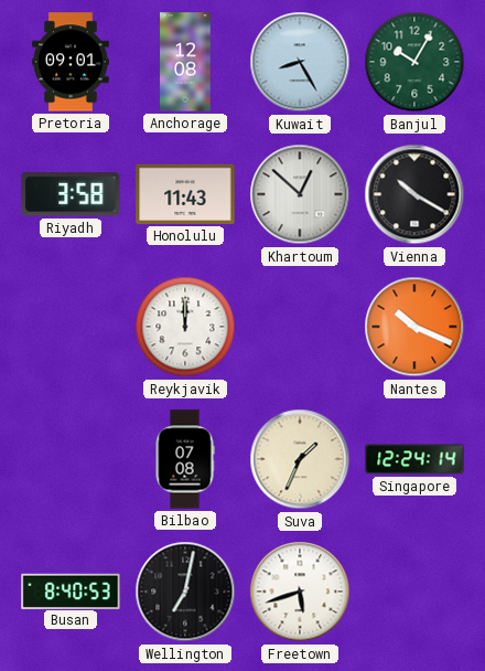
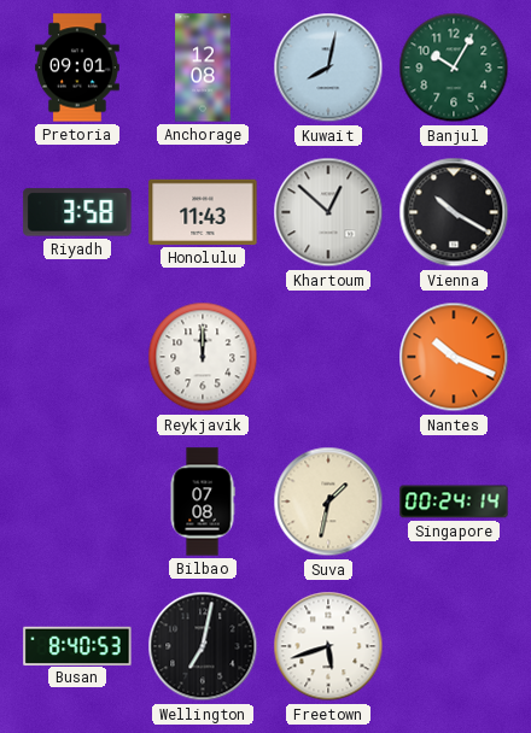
Kuwait: 8:25 -> 8:02 (328, 68)
Suva: 1:34 -> 1:32 (328, 502)
Singapore: 12:24 -> 00:24 (454, 502)
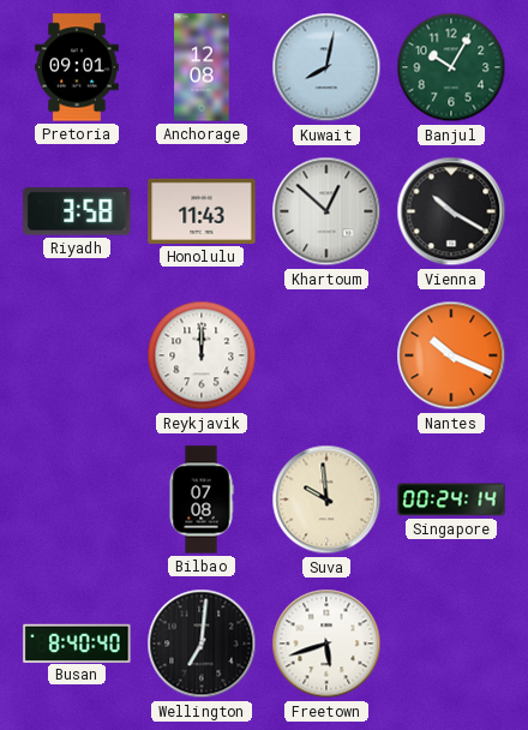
Suva: 1:32 -> 9:59 (326, 499)
Busan: 8:40:53 -> 8:40:40 (77, 642)
Wellington: 7:02 -> 7:01 (202, 644)
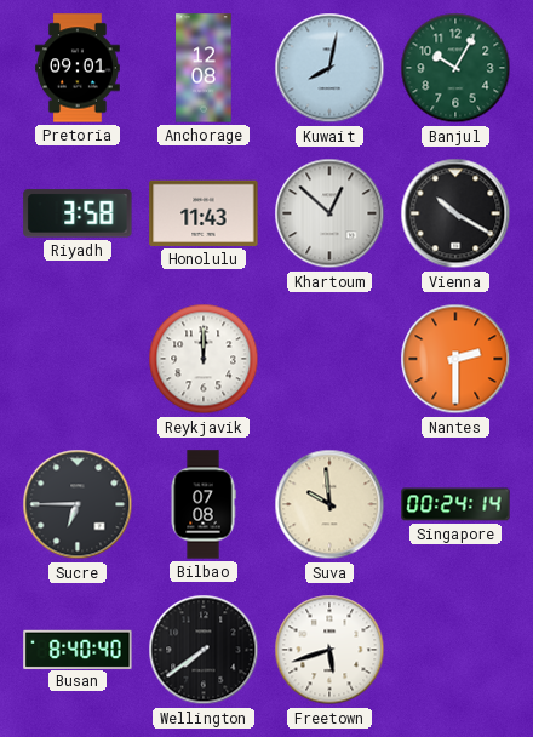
Nantes: 10:19 -> 2:30 (455, 359)
Sucre: none -> 6:45 (78, 504)
Wellington: 7:01 -> 7:39 (204, 650)
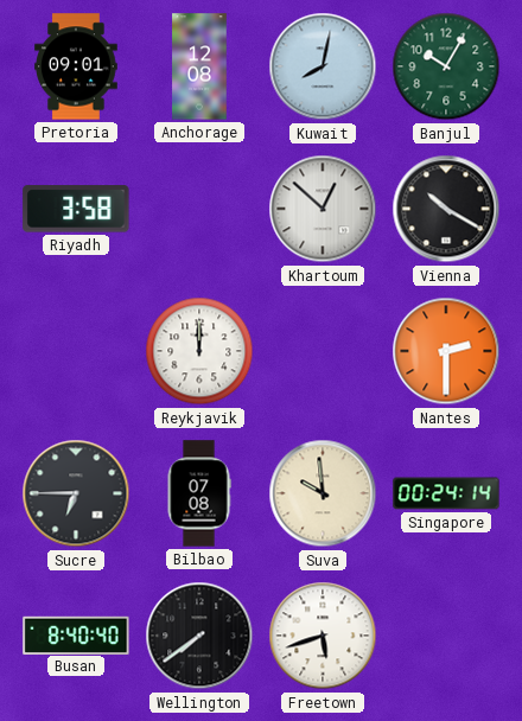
Honolulu: 11:43 -> none (204, 213)
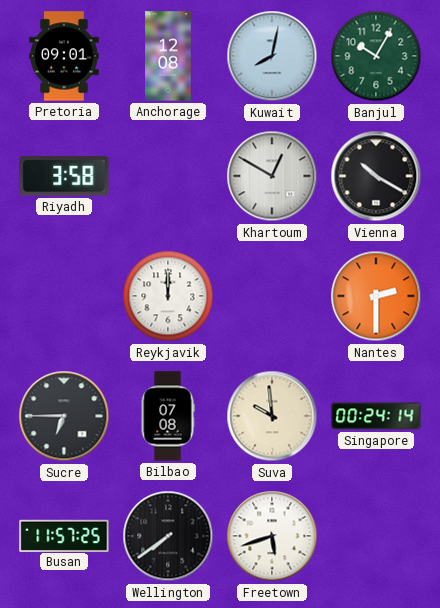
Khartoum: 12:52 -> 12:50 (272, 176)
Busan: 8:40 -> 11:57 (64, 535)
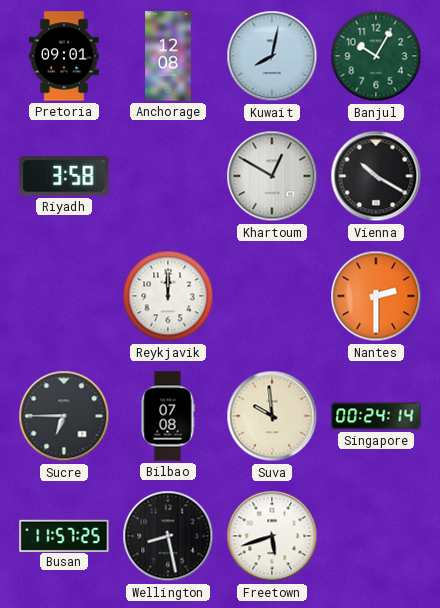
Wellington: 7:39 -> 8:28 (168, 536)
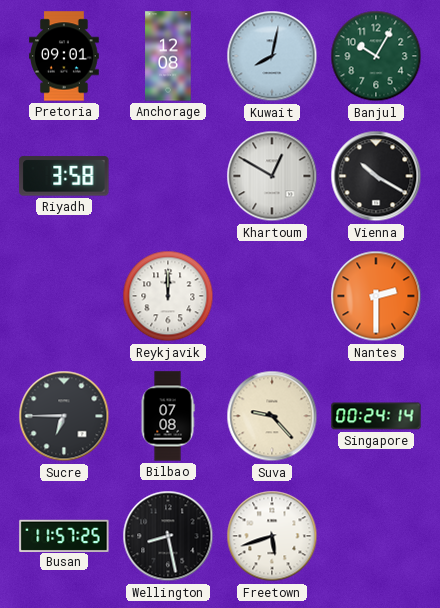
Suva: 9:59 -> 9:23 (272, 416)
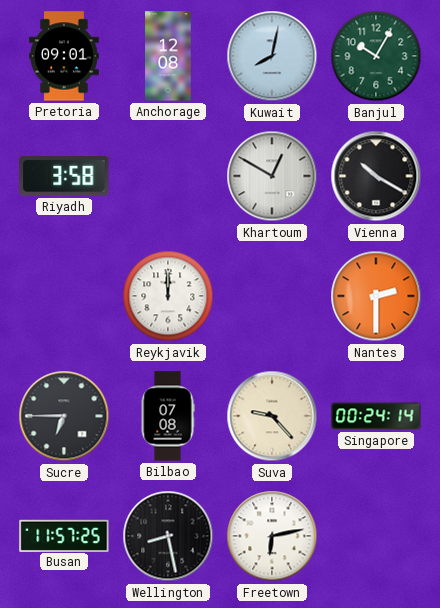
Freetown: 5:42 -> 6:13 (272, 536)
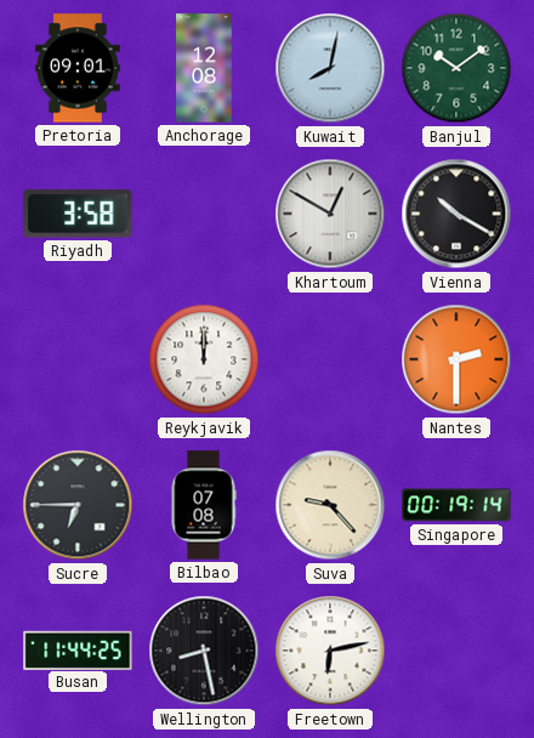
Banjul: 10:05 -> 10:09 (456, 68)
Singapore: 00:24 -> 00:19 (456, 505)
Busan: 11:57 -> 11:44 (78, 649)
